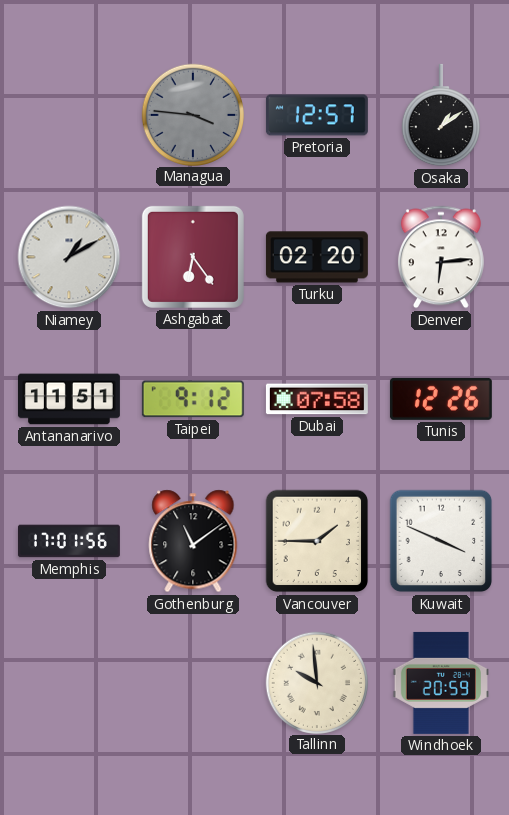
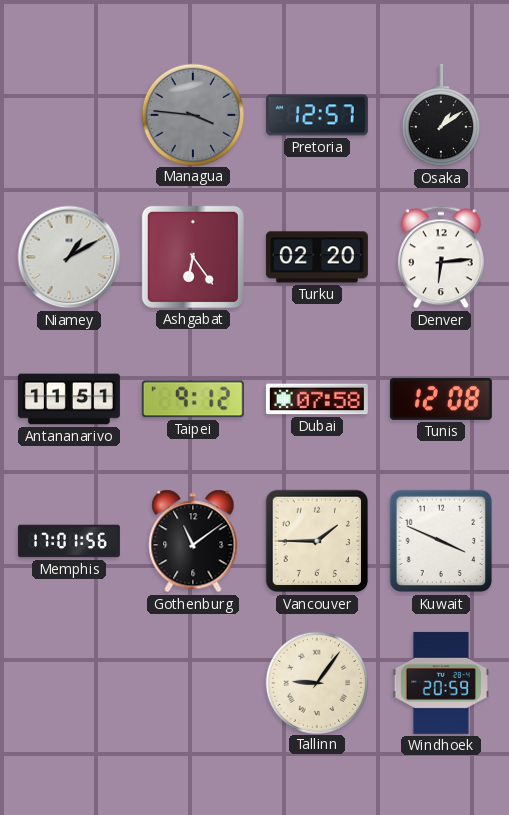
Tunis: 12:26 -> 12:08 (441, 399)
Tallinn: 9:59 -> 9:06 (316, 682)
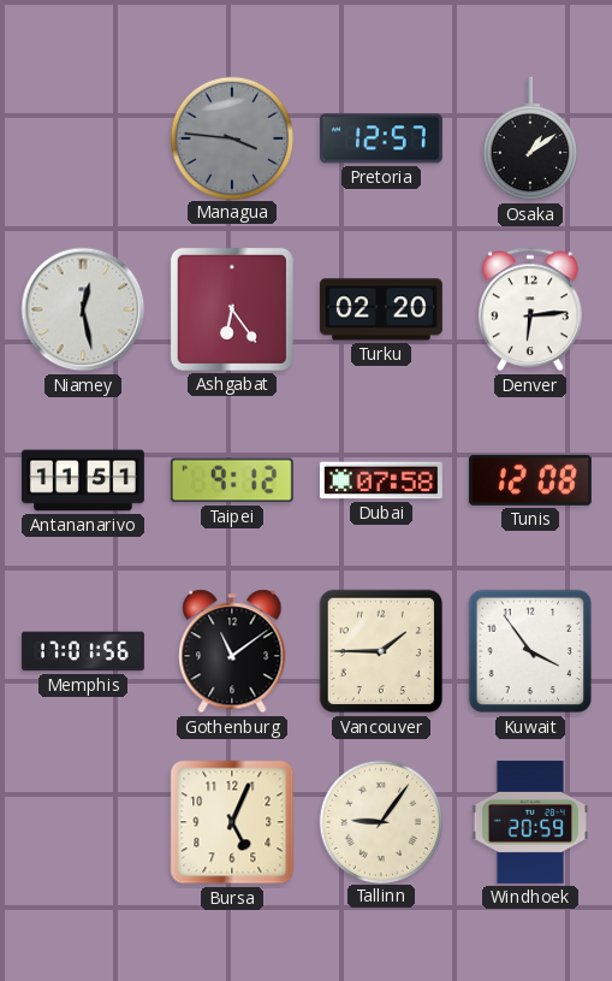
Niamey: 1:10 -> 12:28 (83, 309)
Kuwait: 3:49 -> 3:54 (530, 651)
Bursa: none -> 5:04 (232, 822)
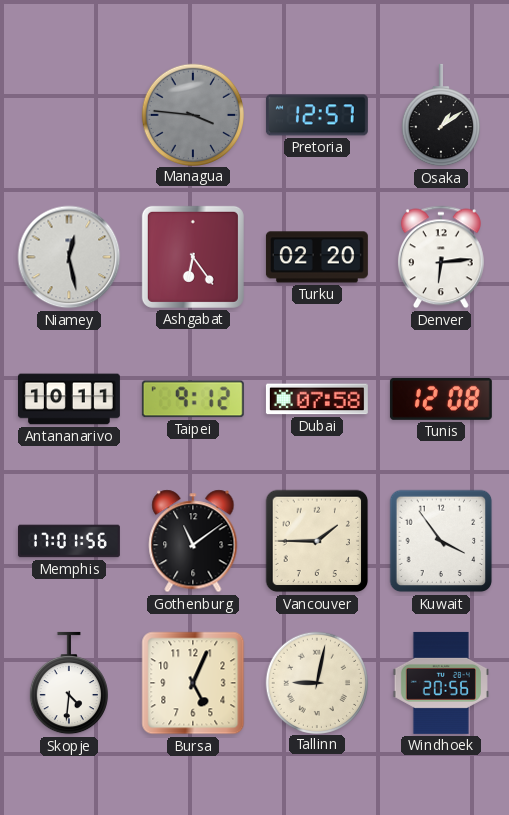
Antananarivo: 11:51 -> 10:11 (69, 399)
Skopje: none -> 4:31 (69, 683)
Tallinn: 9:06 -> 9:02 (316, 682)
Windhoek: 20:59 -> 20:56 (441, 683)
